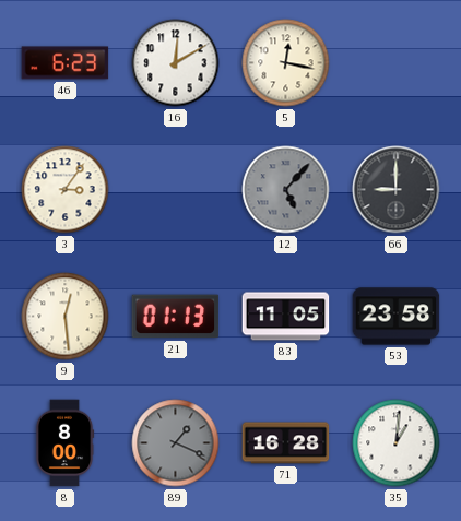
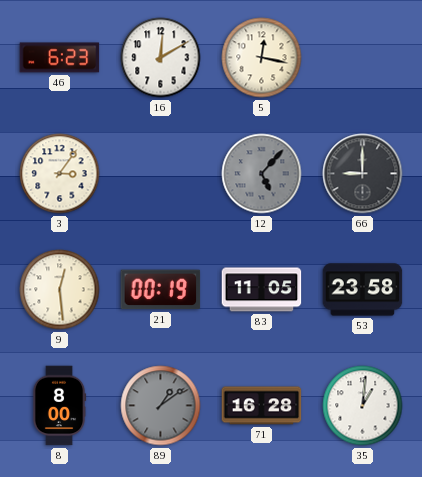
21: 01:13 -> 00:19 (161, 290)
89: 1:19 -> 1:09 (161, 406)
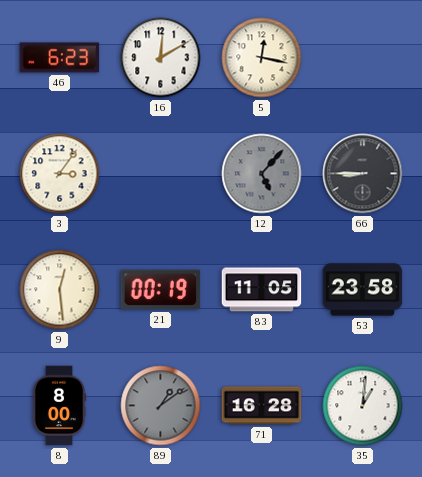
66: 9:00 -> 8:45 (363, 174)
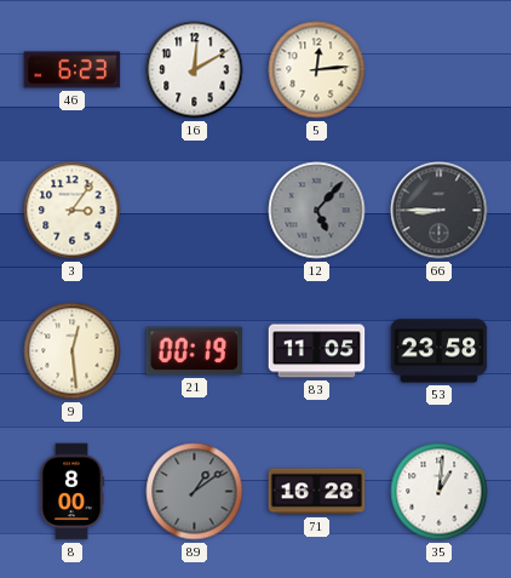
5: 12:17 -> 12:14 (317, 70)
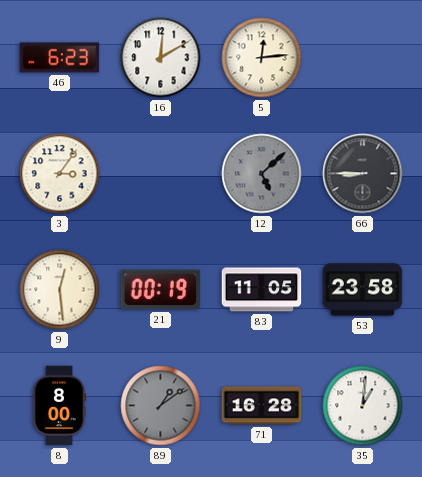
12: 5:07 -> 5:08 (262, 174)
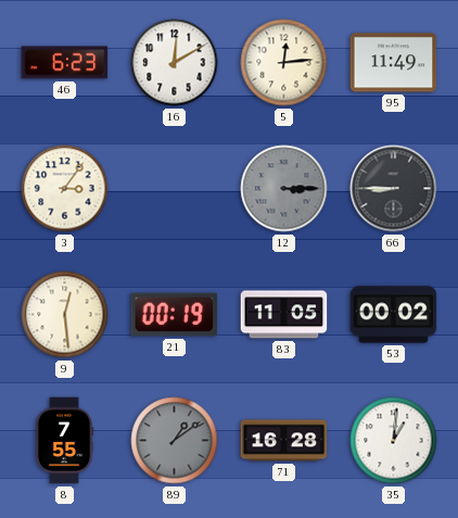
95: none -> 11:49 (394, 63)
12: 5:08 -> 3:15 (284, 189)
53: 23:58 -> 00:02 (394, 315)
8: 8:00 -> 7:55 (64, 441)
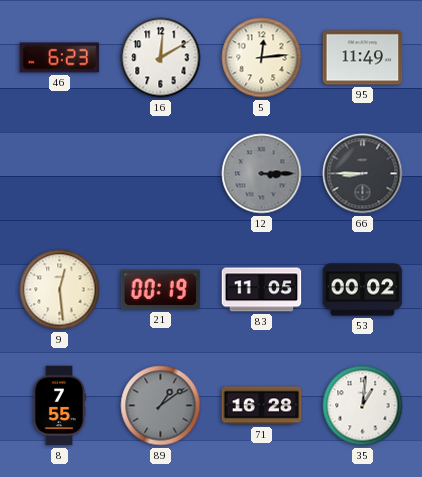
3: 3:06 -> none (65, 189)
